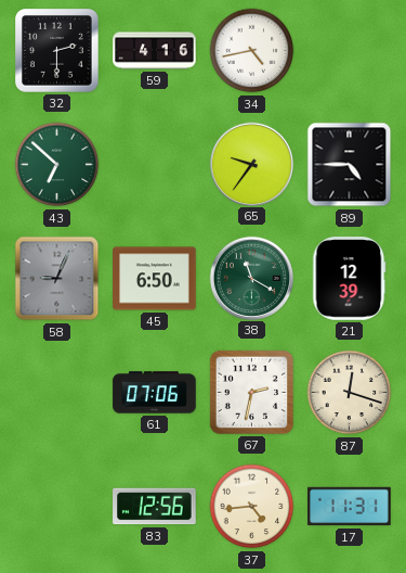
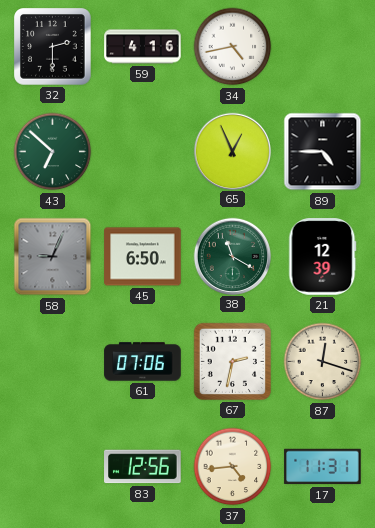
65: 9:36 -> 12:56 (232, 151)
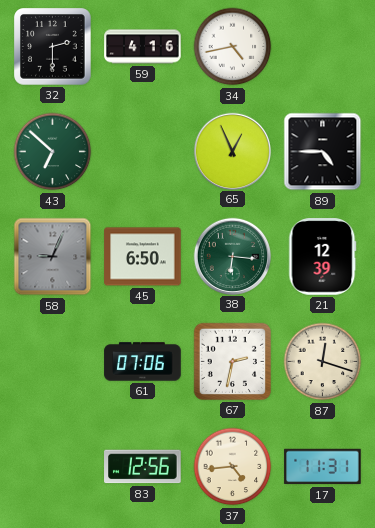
38: 11:20 -> 6:16 (232, 256)
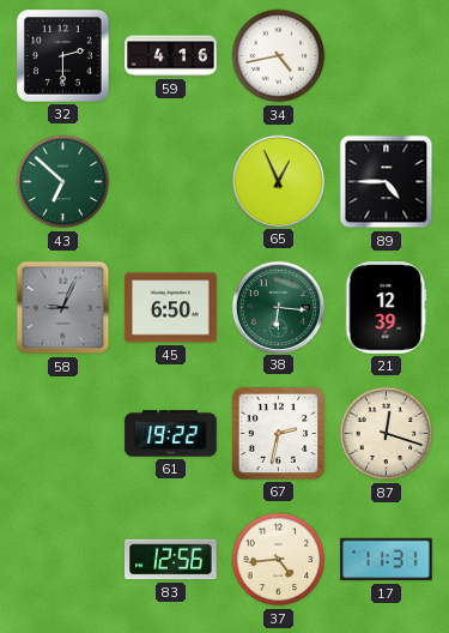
61: 07:06 -> 19:22 (171, 434)
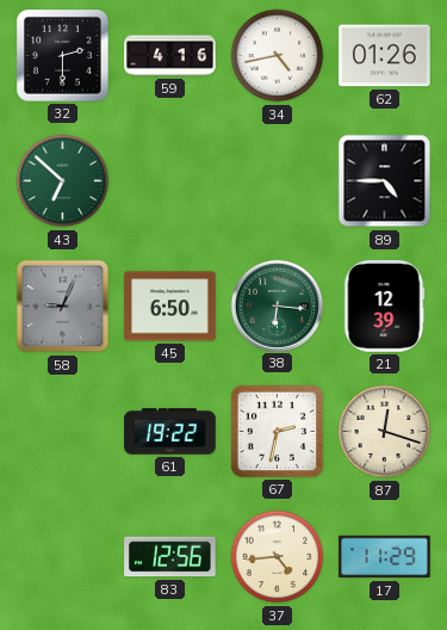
62: none -> 01:26 (385, 56)
65: 12:56 -> none (278, 181)
17: 11:31 -> 11:29 (385, 557)
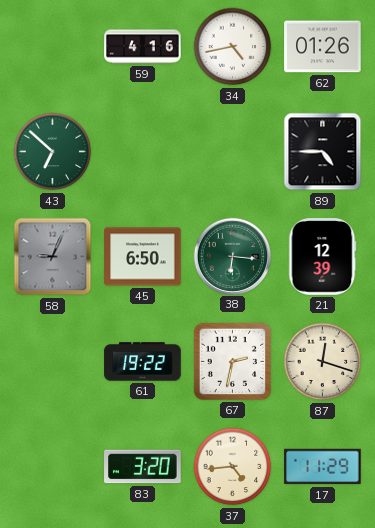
32: 2:30 -> none (63, 56)
83: 12:56 -> 3:20 (143, 467)
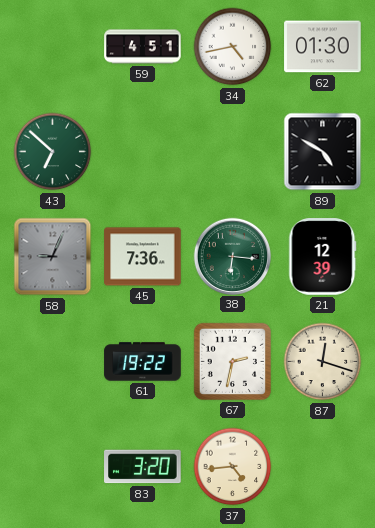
59: 4:16 -> 4:51 (143, 47)
62: 01:26 -> 01:30 (323, 47)
89: 4:45 -> 4:50 (323, 152)
45: 6:50 -> 7:36 (143, 257)
17: 11:29 -> none (323, 467)
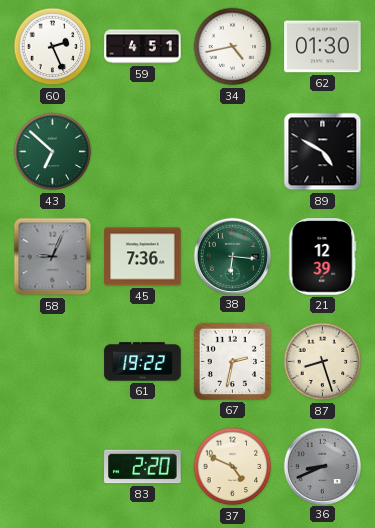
60: none -> 2:26 (53, 47)
87: 12:18 -> 8:27 (323, 362)
83: 3:20 -> 2:20 (143, 467)
37: 4:44 -> 4:49 (233, 467)
36: none -> 8:41 (322, 466)
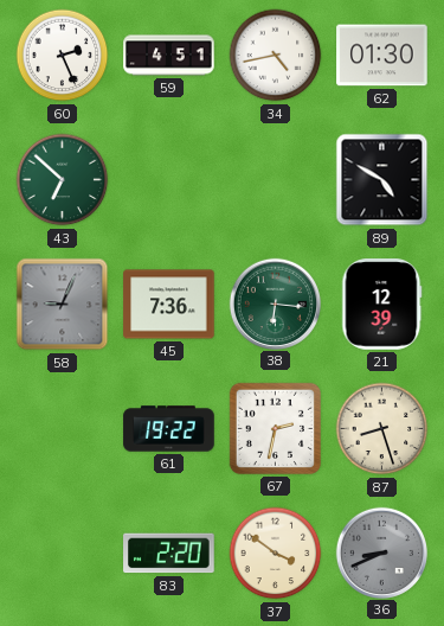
37: 4:49 -> 3:51 (276, 554)
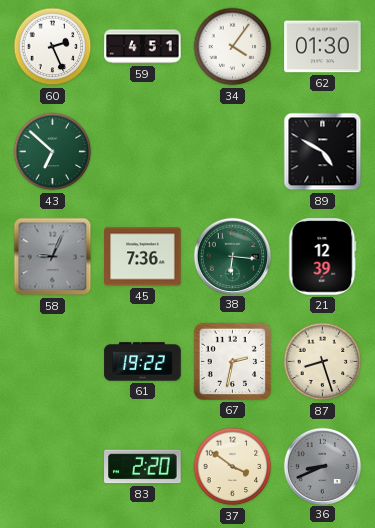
34: 4:43 -> 4:06 (233, 47)
